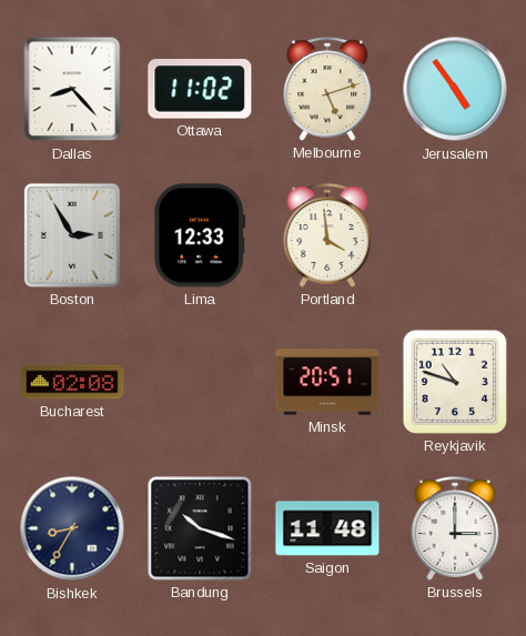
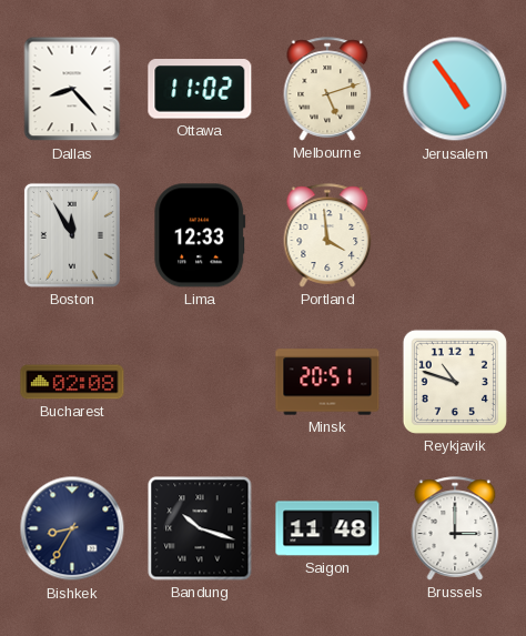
Boston: 2:55 -> 11:55 (72, 235)
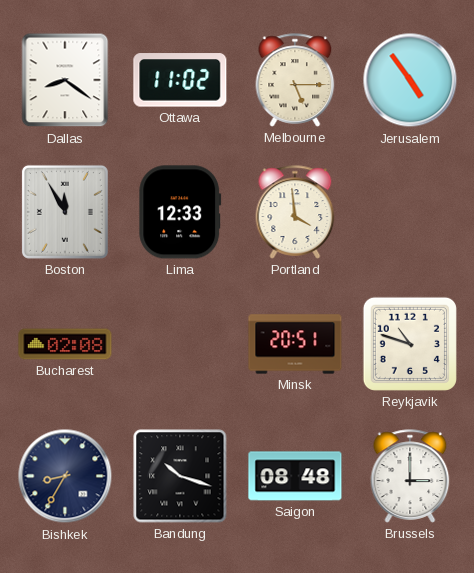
Dallas: 8:23 -> 8:21 (65, 80)
Melbourne: 5:12 -> 5:15 (295, 80)
Saigon: 11:48 -> 08:48 (295, 476)
